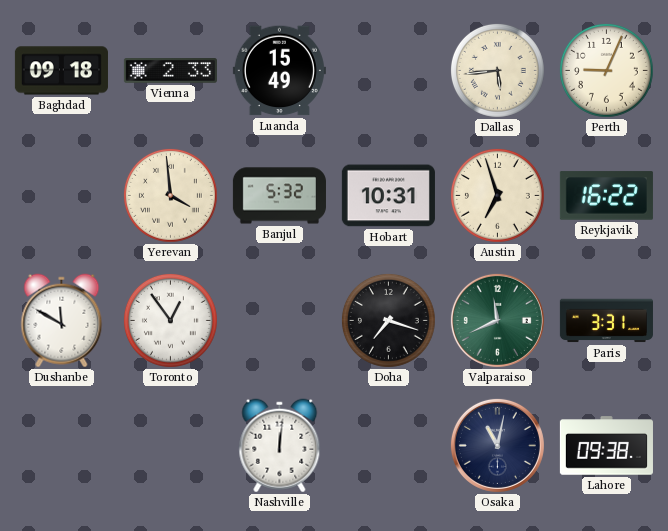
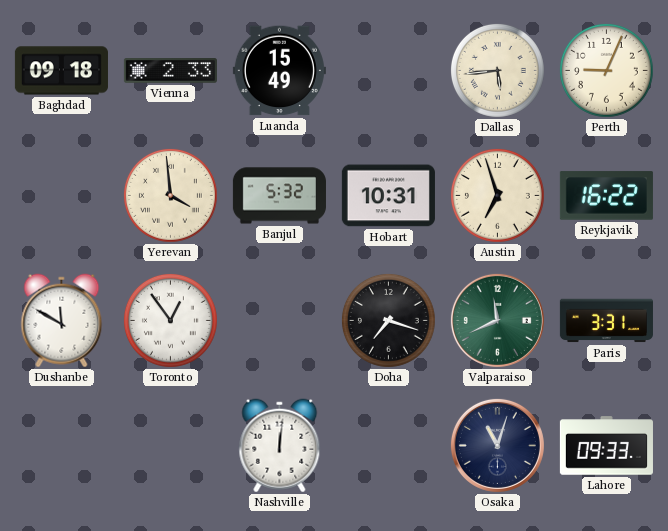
Osaka: 11:02 -> 11:03 (497, 445)
Lahore: 09:38 -> 09:33 (606, 446)
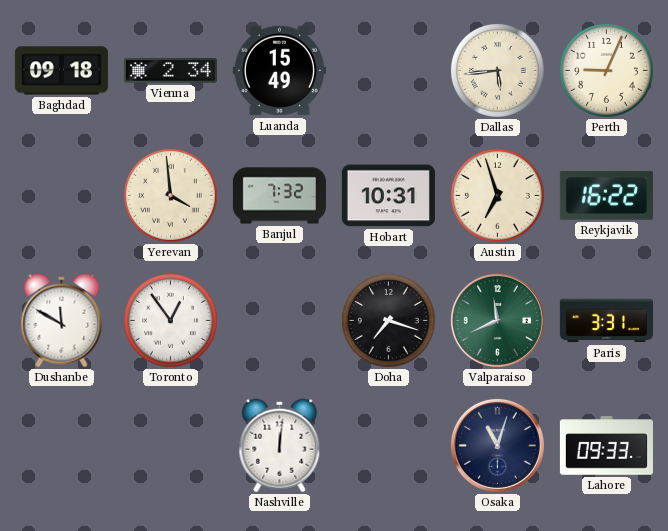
Vienna: 2:33 -> 2:34 (170, 71)
Banjul: 5:32 -> 7:32 (279, 196)
